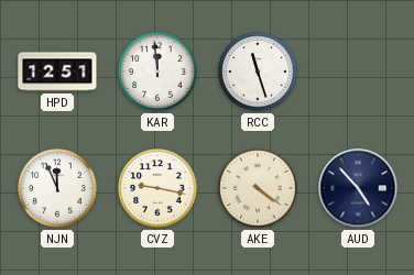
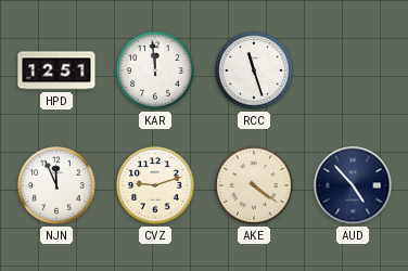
CVZ: 9:17 -> 9:12 (155, 185)
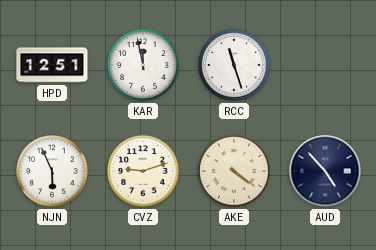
KAR: 11:59 -> 11:58 (143, 65)
NJN: 11:56 -> 5:56 (52, 171)
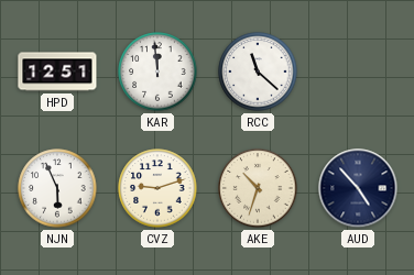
KAR: 11:58 -> 11:59 (157, 71)
RCC: 11:27 -> 11:22 (258, 71)
AKE: 4:21 -> 10:33 (258, 188)
